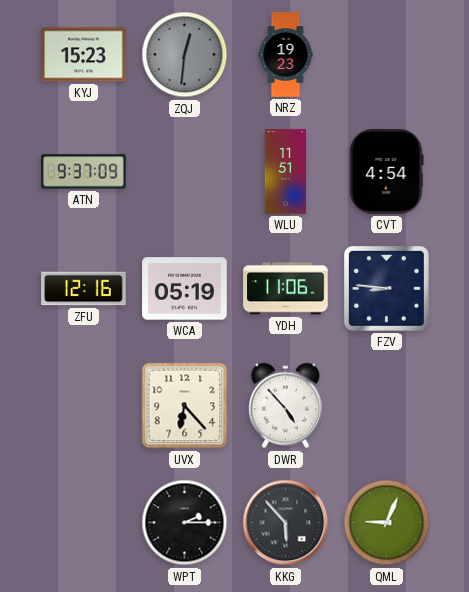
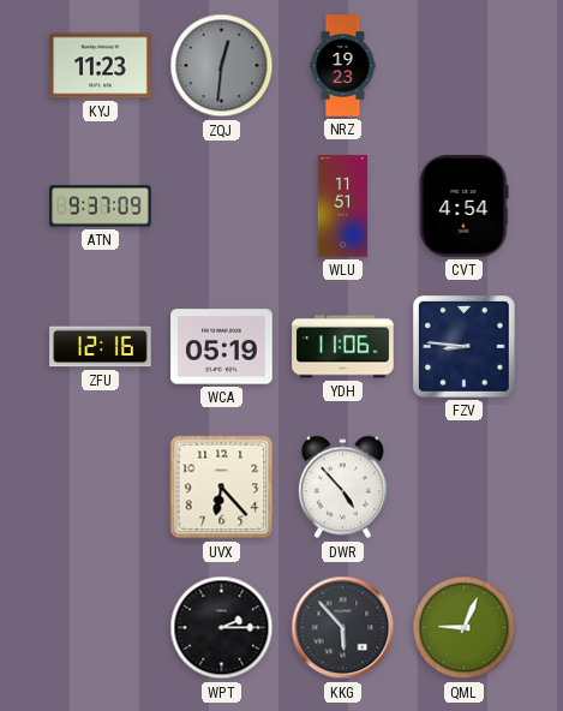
KYJ: 15:23 -> 11:23 (101, 66)
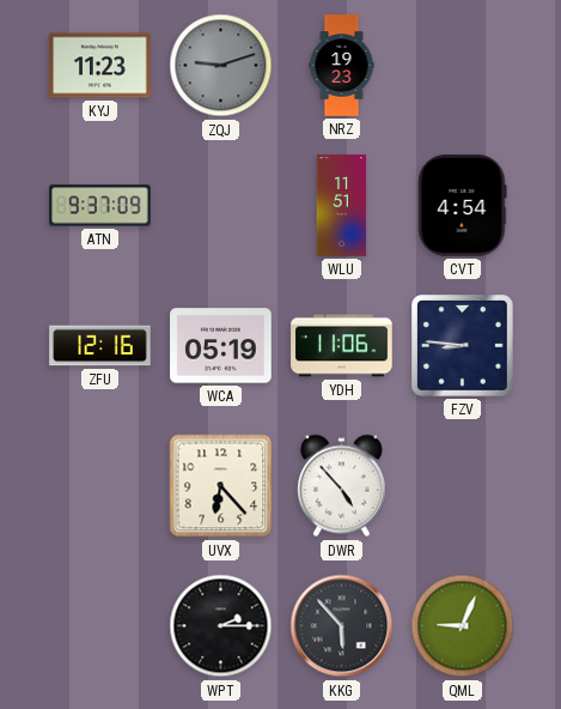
ZQJ: 12:31 -> 9:12 (221, 66)
